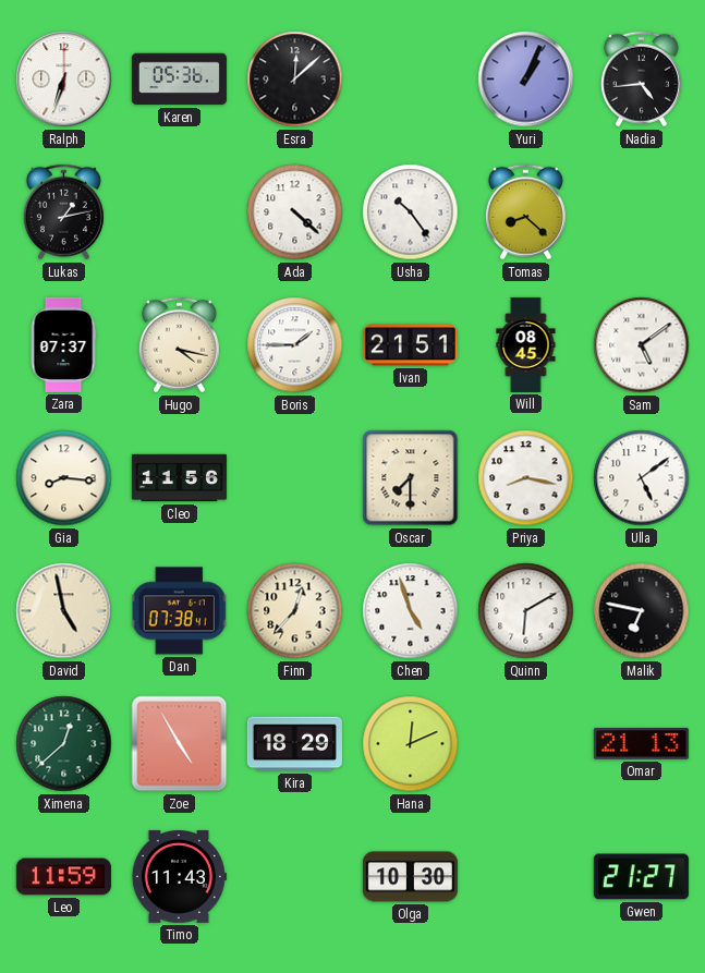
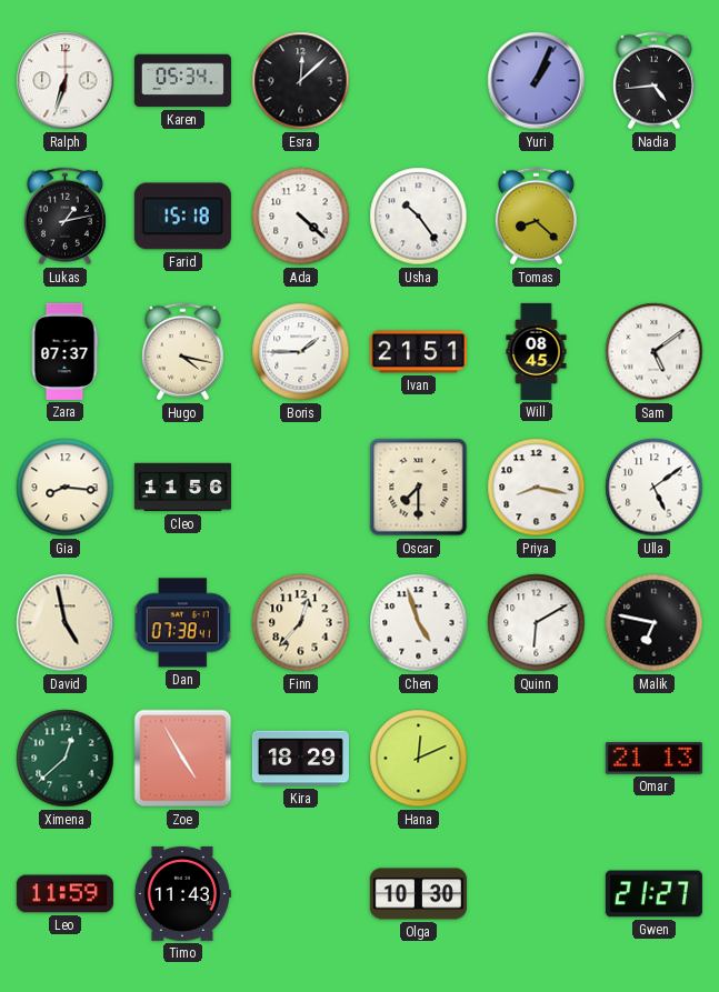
Karen: 05:36 -> 05:34 (182, 81)
Farid: none -> 15:18 (182, 217)
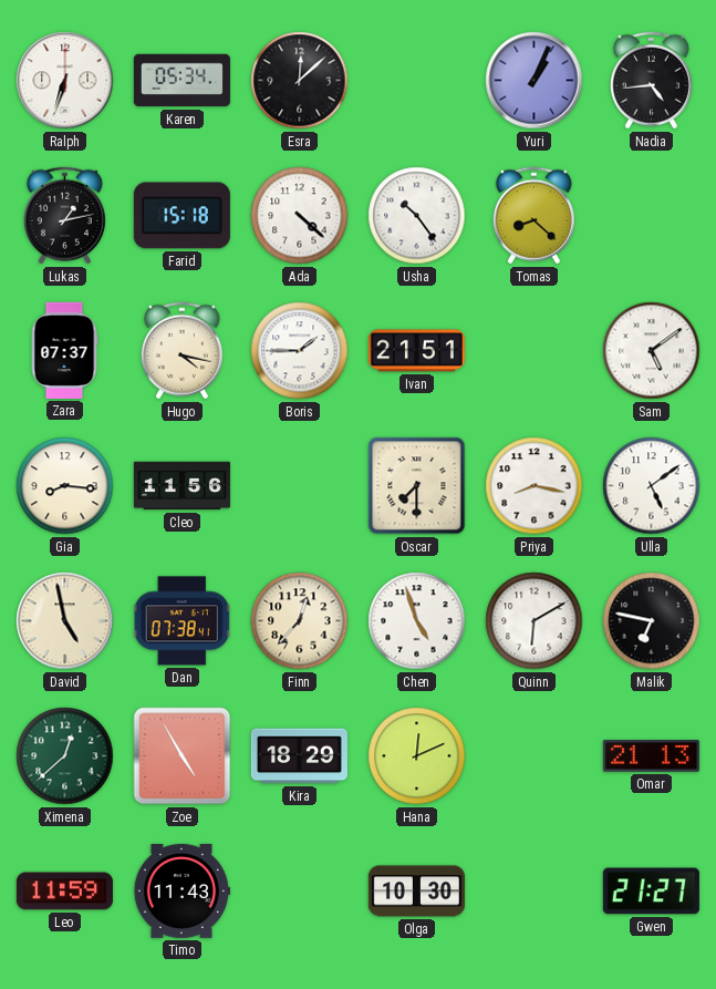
Will: 08:45 -> none (537, 351)
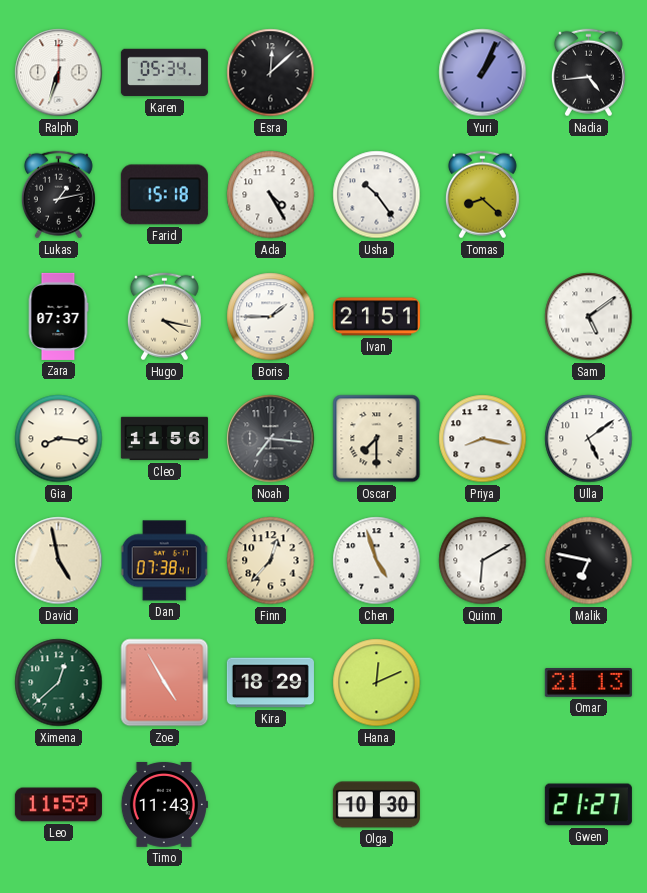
Ada: 4:22 -> 4:25 (271, 195)
Noah: none -> 7:16 (271, 439)
